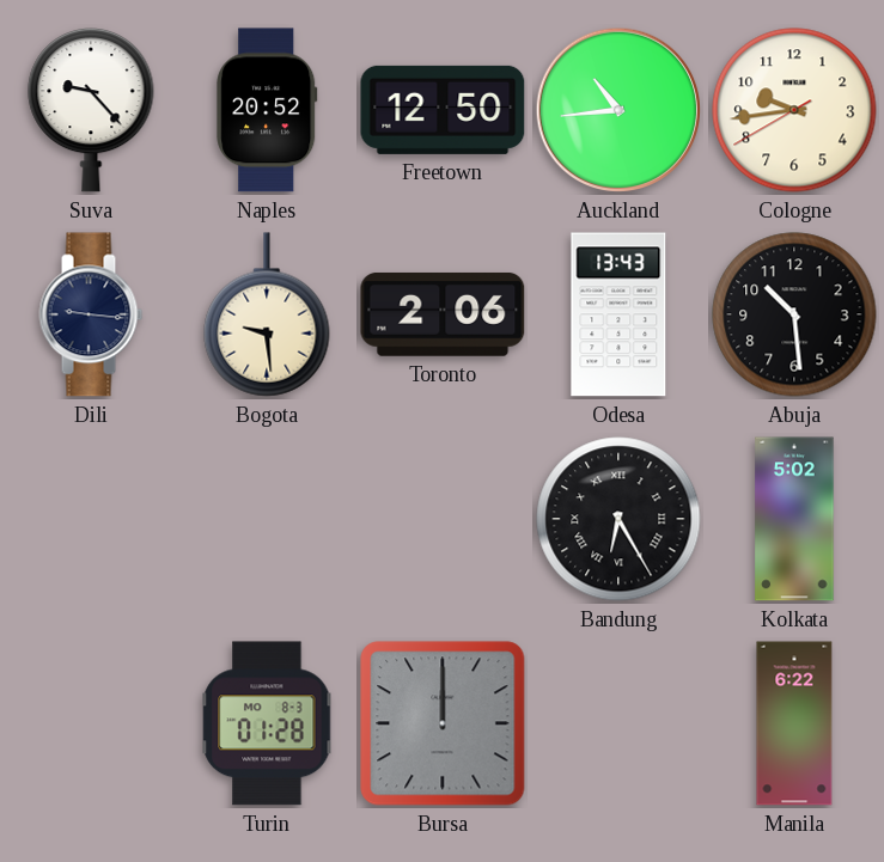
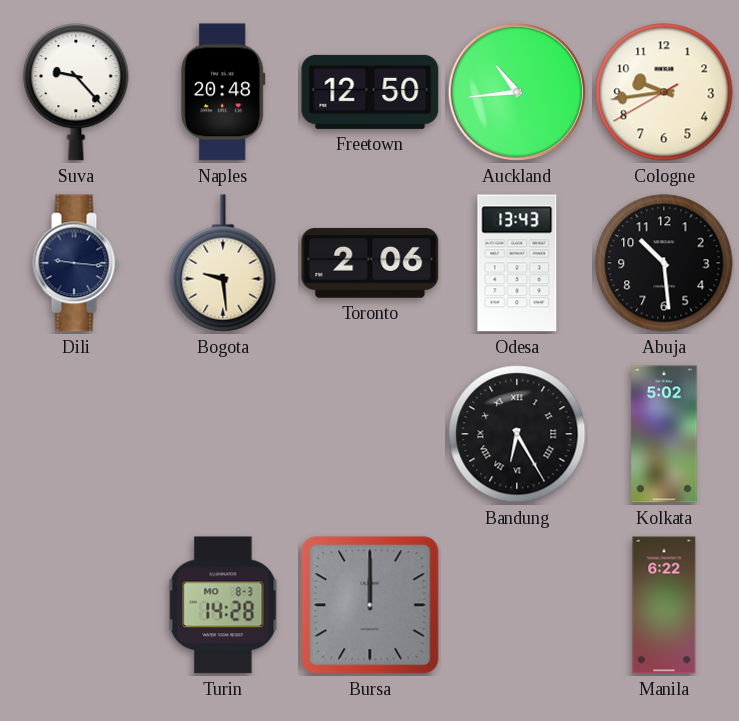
Naples: 20:52 -> 20:48 (223, 92)
Turin: 01:28 -> 14:28 (223, 605)
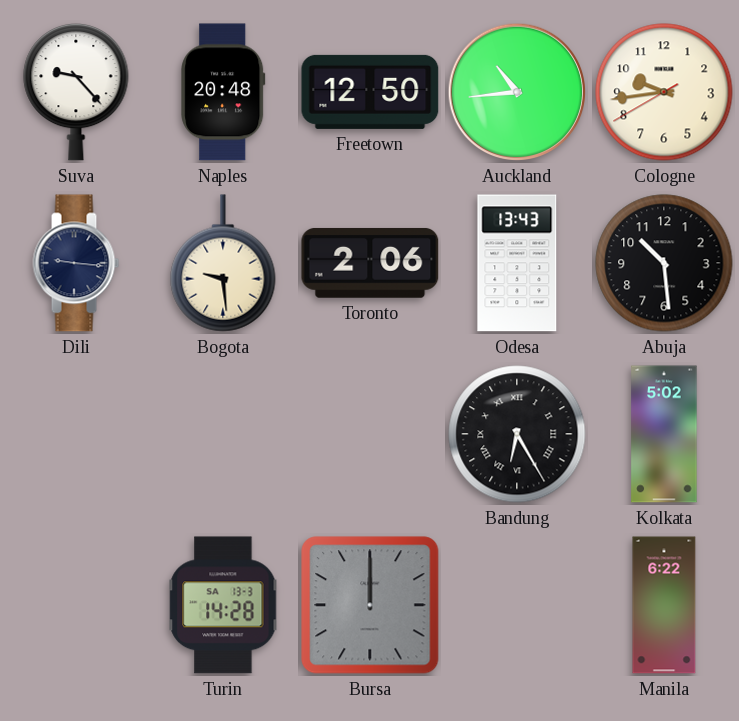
Turin date: MO 8-3 -> SA 13-3 (223, 605)
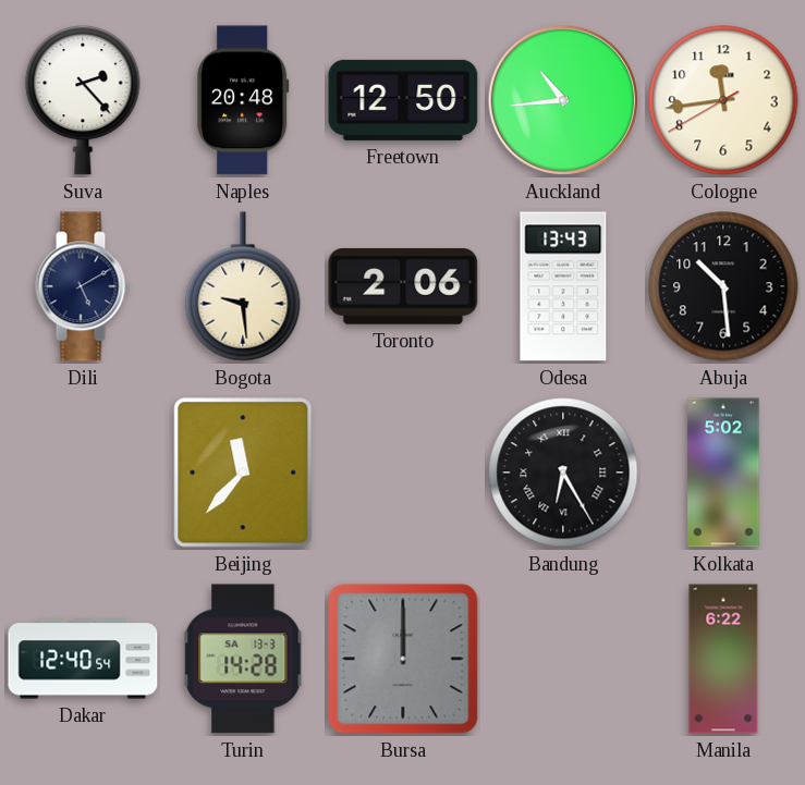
Suva: 9:23 -> 2:23 (83, 100)
Cologne: 9:43 -> 11:43 (723, 100)
Dili: 9:16 -> 5:10 (83, 286)
Beijing: none -> 11:37 (243, 473)
Dakar: none -> 12:40 (83, 659)
